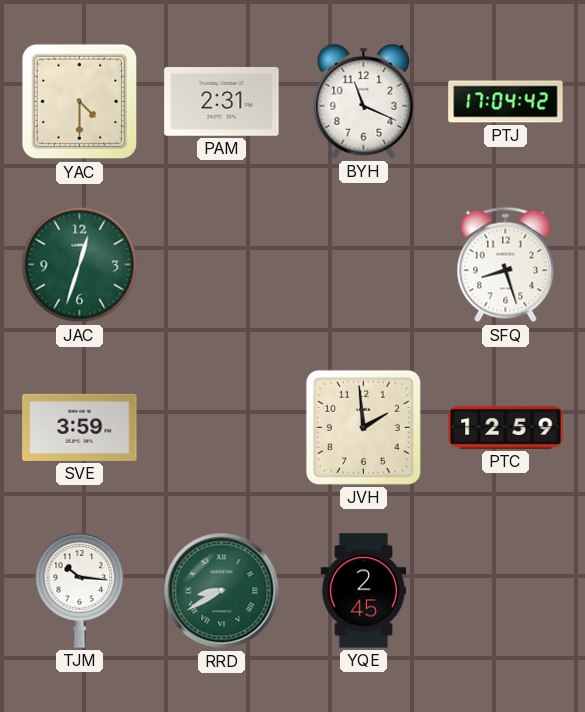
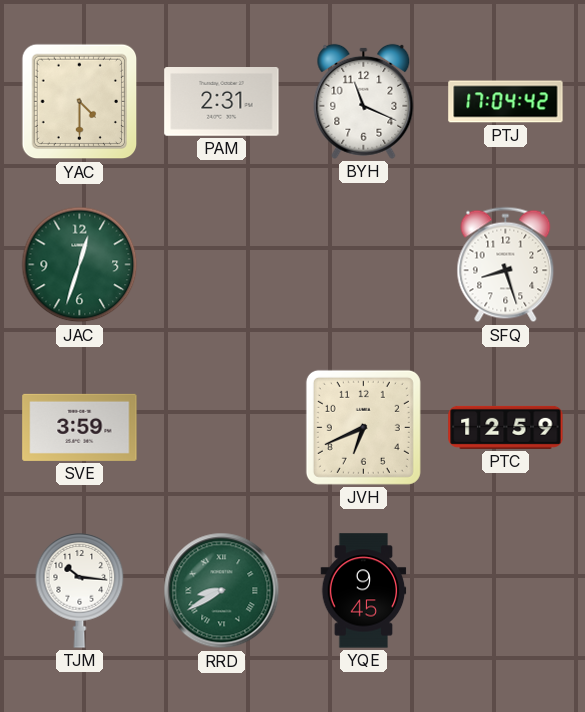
JVH: 1:59 -> 6:41 (363, 427)
YQE: 2:45 -> 9:45 (364, 591)
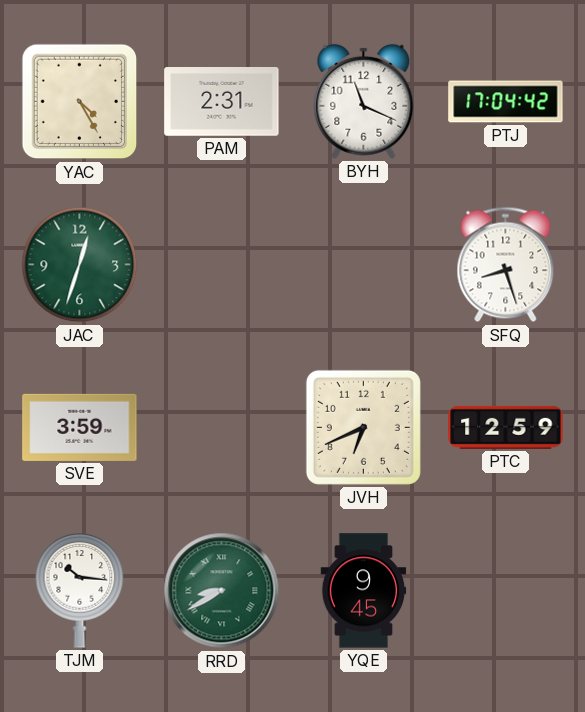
YAC: 4:30 -> 4:25 (80, 102)
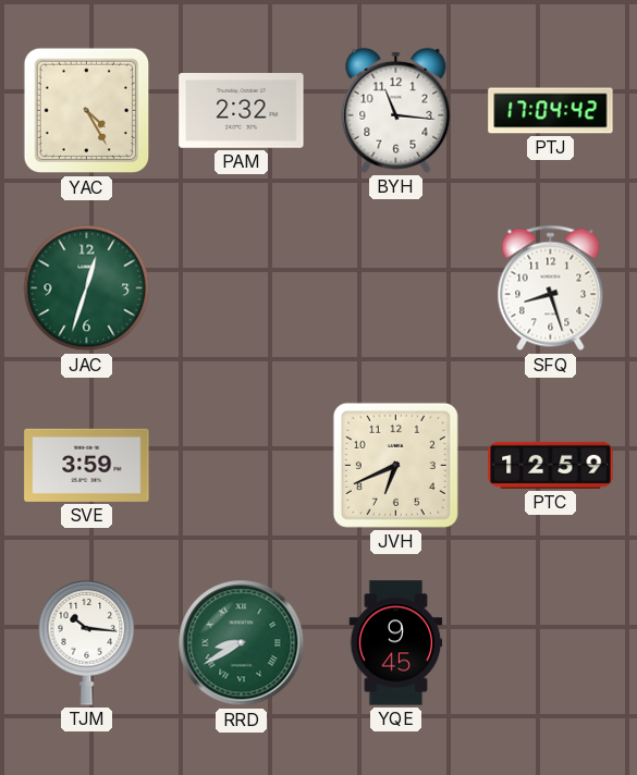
PAM: 2:31 -> 2:32 (242, 111)
BYH: 11:19 -> 11:16 (396, 110)
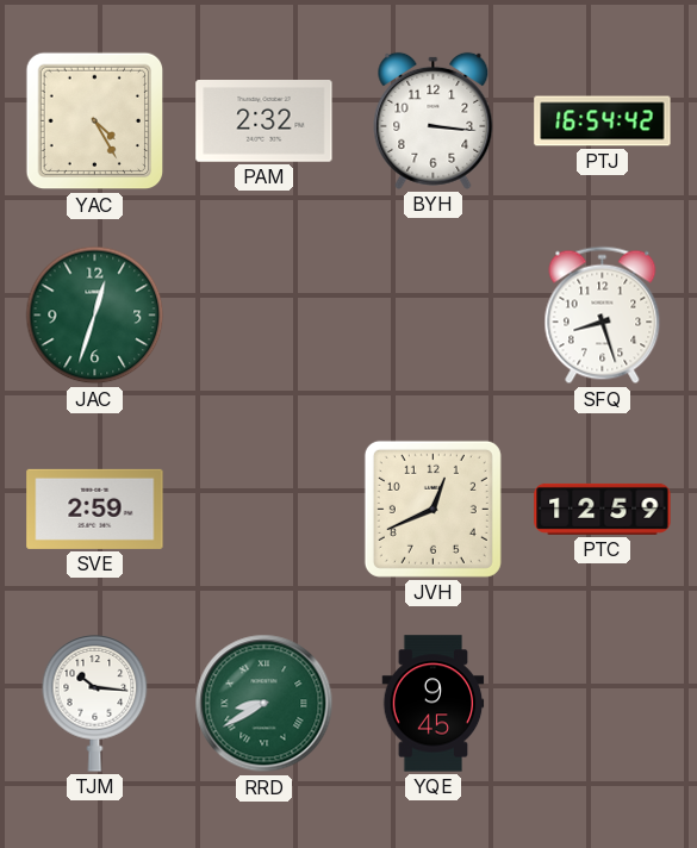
BYH: 11:16 -> 3:16 (434, 120)
PTJ: 17:04 -> 16:54 (603, 121)
SVE: 3:59 -> 2:59 (95, 509)
JVH: 6:41 -> 12:41 (432, 509)
